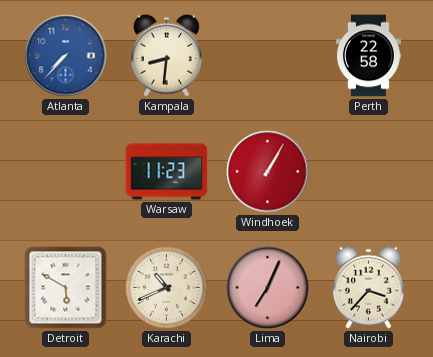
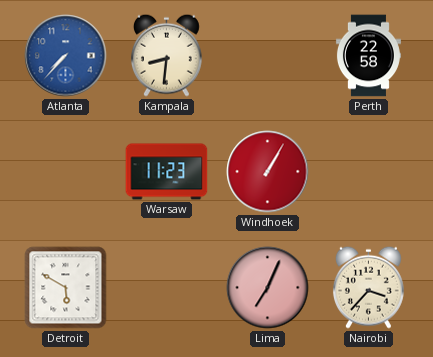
Karachi: 10:41 -> none (167, 288)
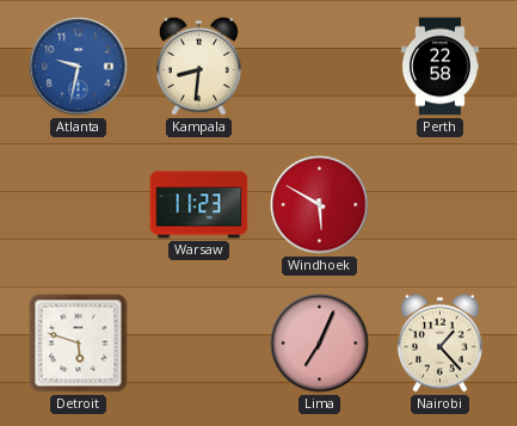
Atlanta: 7:37 -> 9:32 (79, 67)
Windhoek: 1:05 -> 5:50 (320, 205)
Detroit: 5:50 -> 5:48 (79, 344)
Nairobi: 3:37 -> 1:23 (439, 342)
